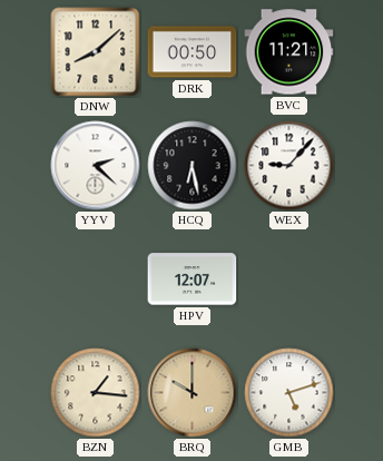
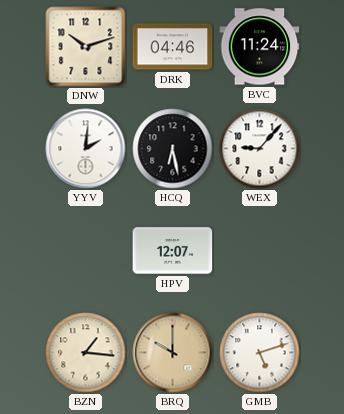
DNW: 8:08 -> 10:12 (86, 47)
DRK: 00:50 -> 04:46 (173, 47)
BVC: 11:21 -> 11:24 (260, 47)
YYV: 2:22 -> 2:01 (86, 149)
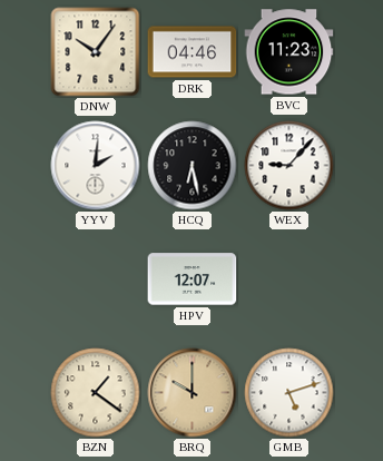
DNW: 10:12 -> 10:06 (96, 52)
BVC: 11:24 -> 11:23 (289, 52)
BZN: 1:16 -> 1:21 (96, 393)
